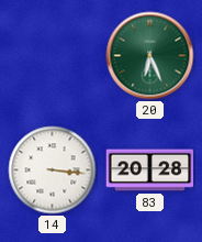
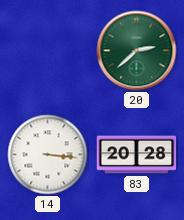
20: 6:26 -> 2:38 (137, 51)
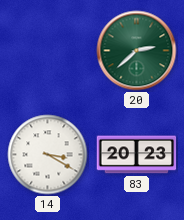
14: 3:16 -> 3:20 (48, 155)
83: 20:28 -> 20:23 (137, 155)
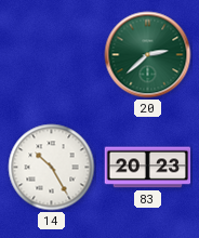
14: 3:20 -> 10:25 (52, 168)
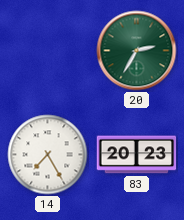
20: 2:38 -> 2:35 (137, 51)
14: 10:25 -> 7:25 (48, 155)
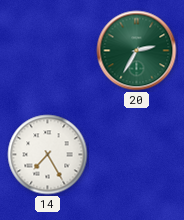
83: 20:23 -> none (137, 155)
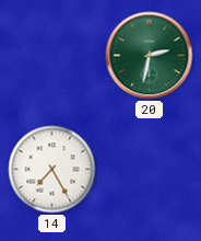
20: 2:35 -> 2:32 (150, 56)
